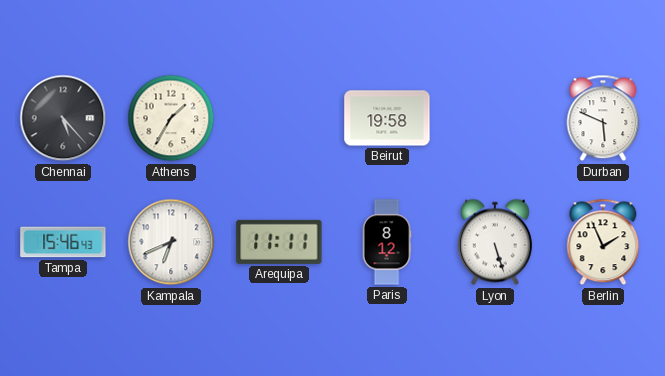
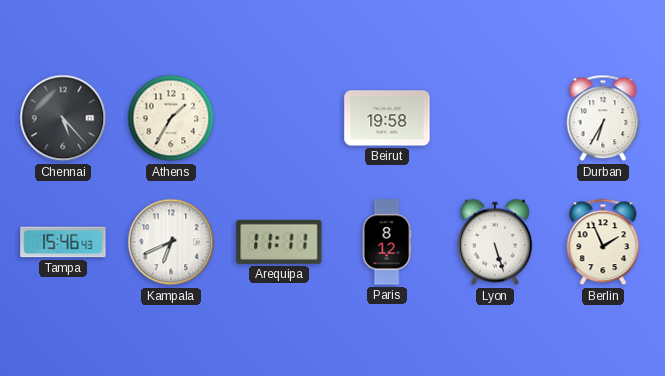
Durban: 5:49 -> 6:35 (603, 118)
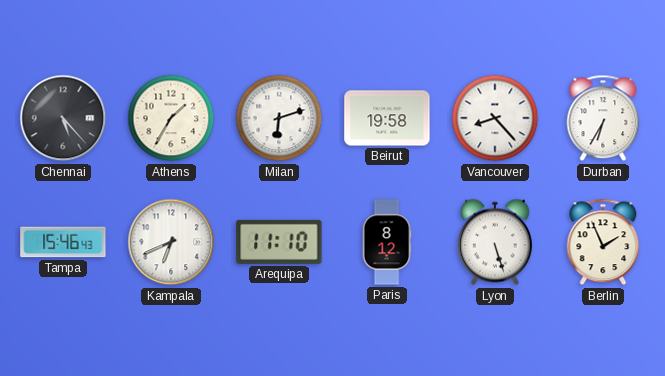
Milan: none -> 6:12 (279, 118)
Vancouver: none -> 8:23 (495, 118)
Arequipa: 11:11 -> 11:10 (279, 242)
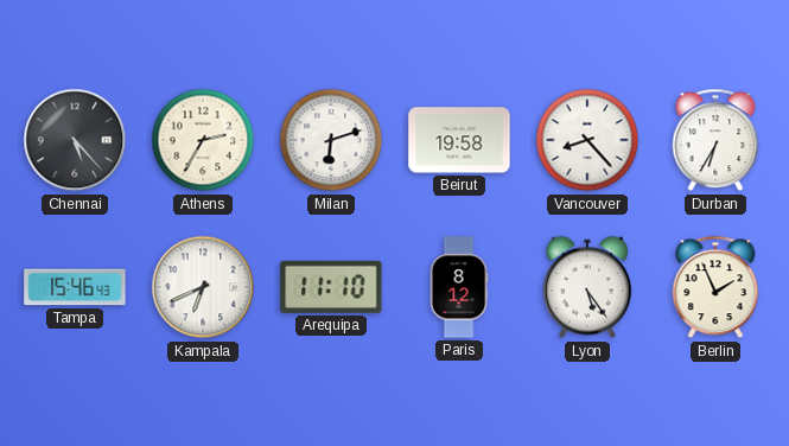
Athens: 1:35 -> 2:35 (203, 140)
Lyon: 5:27 -> 5:24 (587, 287)
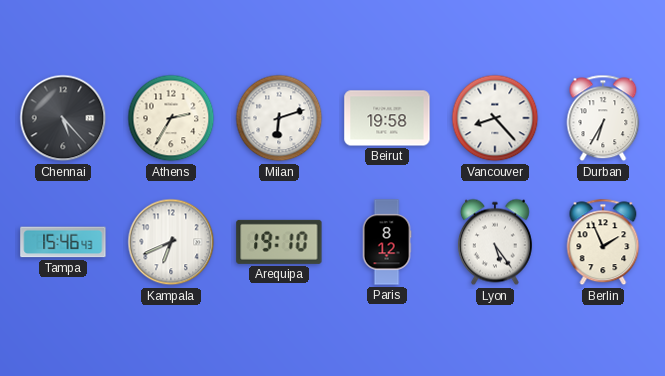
Arequipa: 11:10 -> 19:10 (279, 242)
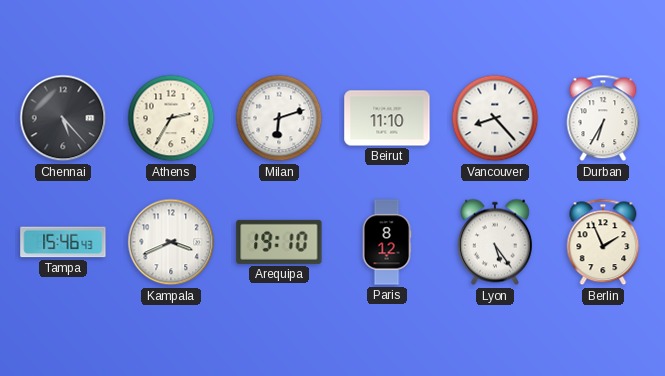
Beirut: 19:58 -> 11:10 (387, 118)
Kampala: 6:41 -> 3:41 (171, 242)
